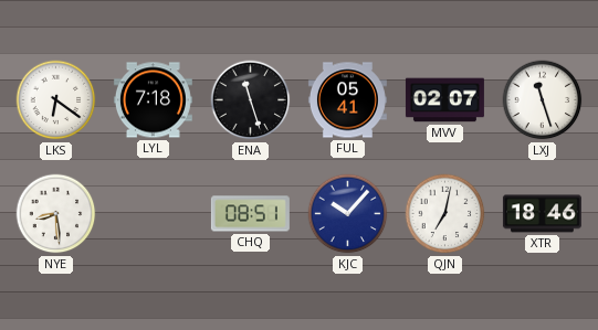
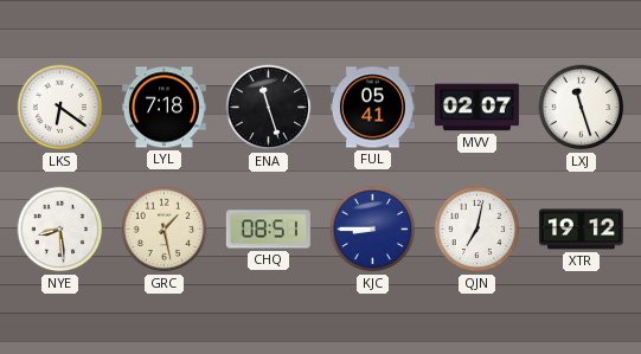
GRC: none -> 1:28 (165, 230)
KJC: 10:07 -> 8:45 (373, 230)
XTR: 18:46 -> 19:12 (581, 230)
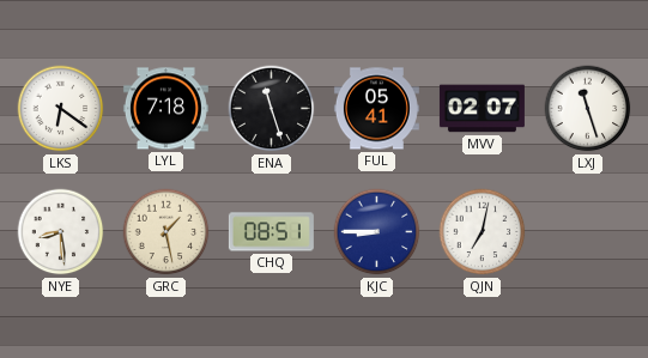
XTR: 19:12 -> none (581, 230)
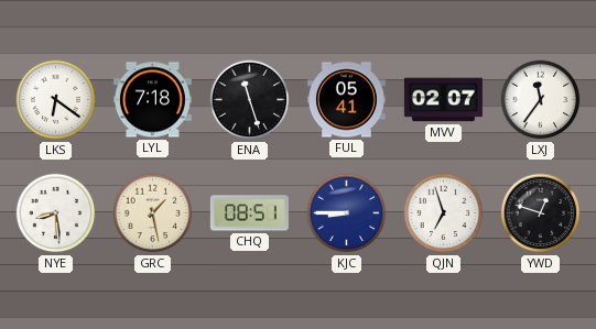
LXJ: 11:27 -> 11:36 (541, 100)
QJN: 7:02 -> 6:57 (444, 213)
YWD: none -> 12:48 (541, 213)
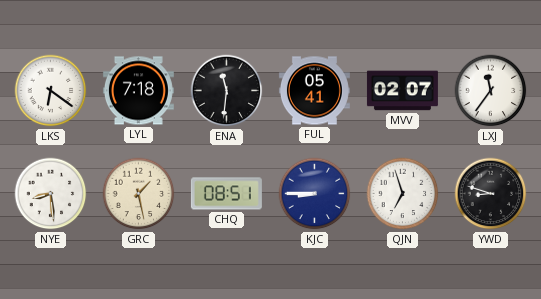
ENA: 11:27 -> 11:31 (227, 91)
YWD: 12:48 -> 8:48 (491, 194)
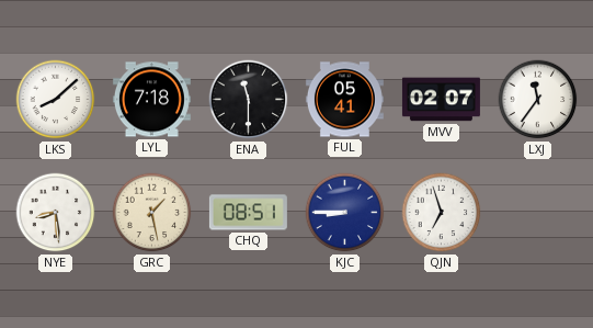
LKS: 6:21 -> 8:08 (56, 100)
ENA: 11:31 -> 11:30 (249, 100)
YWD: 8:48 -> none (491, 194)
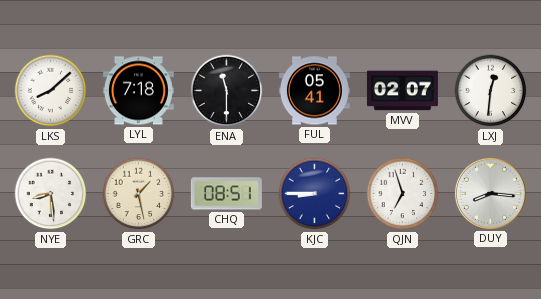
LXJ: 11:36 -> 12:31 (491, 91)
DUY: none -> 8:16 (490, 193)
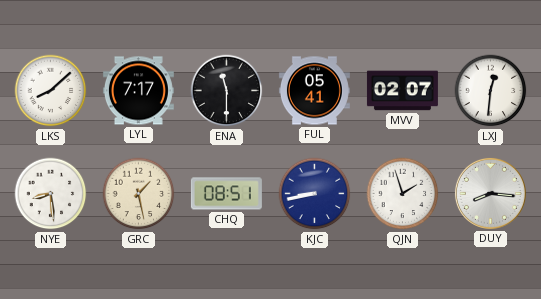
LYL: 7:18 -> 7:17 (138, 91)
KJC: 8:45 -> 8:43 (315, 194)
QJN: 6:57 -> 1:57 (403, 194)
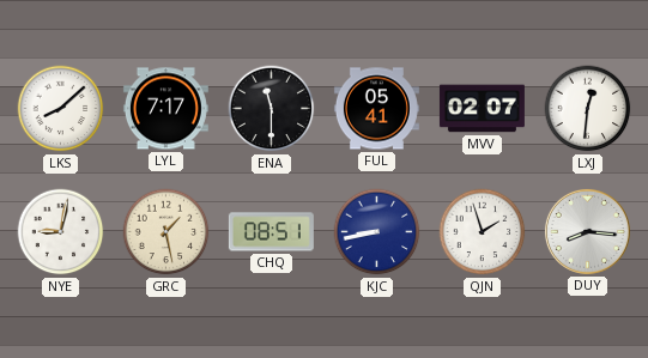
NYE: 8:29 -> 9:02 (61, 232)
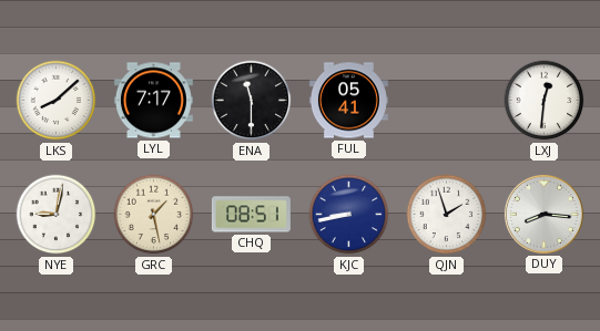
MVV: 02:07 -> none (482, 109)
